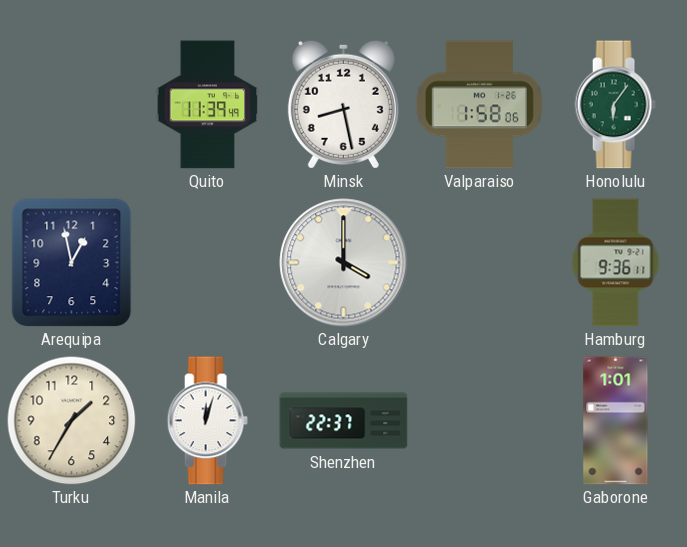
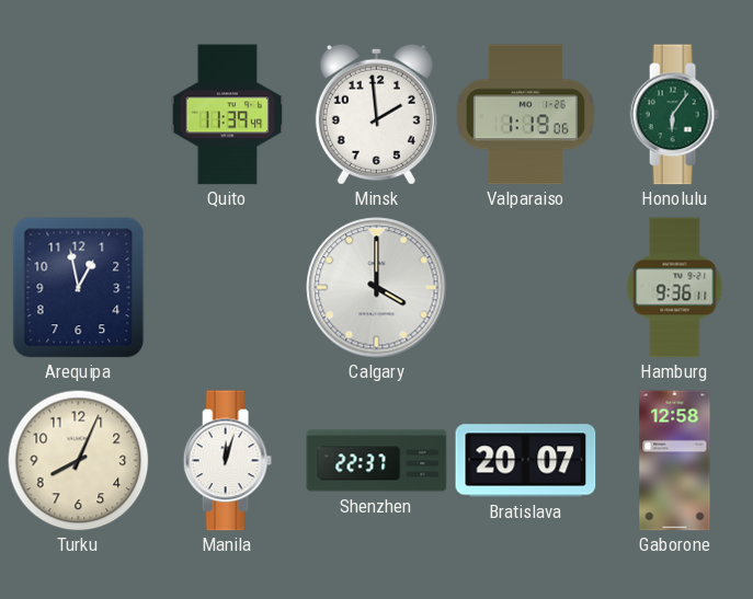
Minsk: 8:28 -> 1:59 (376, 114)
Valparaiso: 1:58 -> 1:19 (525, 115)
Turku: 1:35 -> 8:04 (78, 460)
Bratislava: none -> 20:07 (526, 461)
Gaborone: 1:01 -> 12:58 (675, 461)
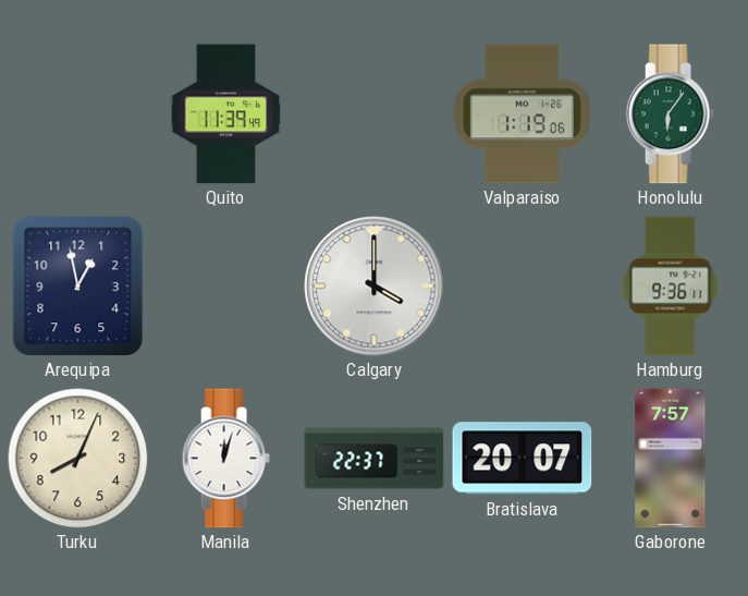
Minsk: 1:59 -> none (376, 114)
Gaborone: 12:58 -> 7:57 (671, 459)
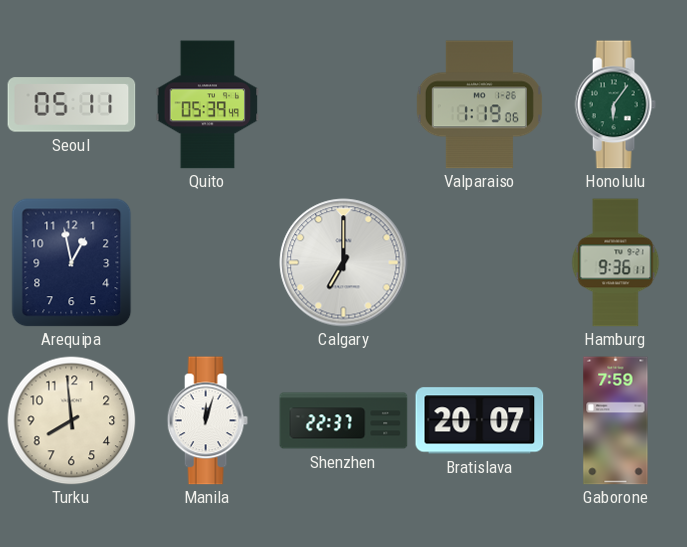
Seoul: none -> 05:11 (72, 105)
Quito: 11:39 -> 05:39 (208, 105)
Calgary: 4:00 -> 7:00 (344, 263)
Turku: 8:04 -> 7:59 (71, 420)
Gaborone: 7:57 -> 7:59 (616, 421)
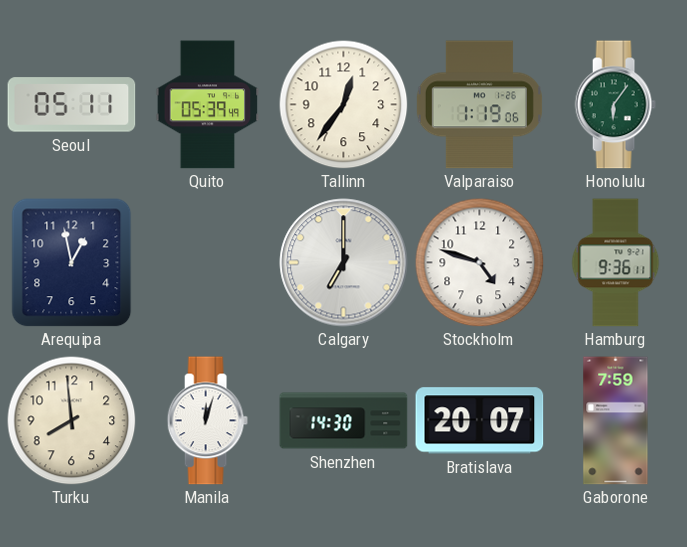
Tallinn: none -> 12:36 (343, 104)
Stockholm: none -> 4:48 (479, 262)
Shenzhen: 22:37 -> 14:30 (344, 421)
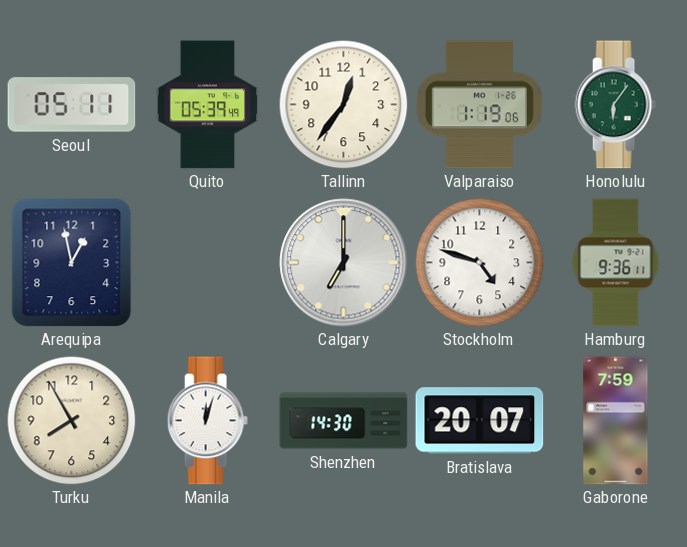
Turku: 7:59 -> 7:55 (71, 420)
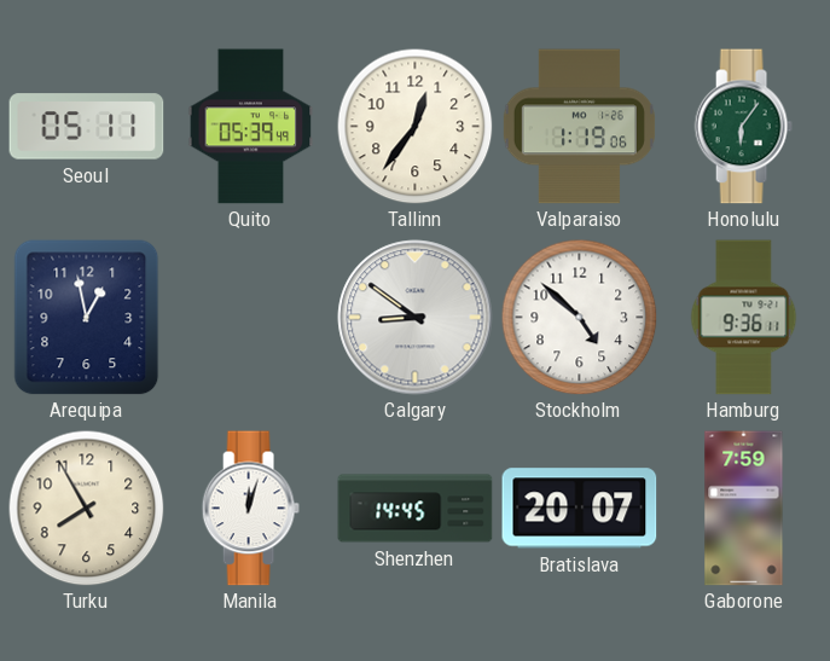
Calgary: 7:00 -> 8:51 (416, 318)
Stockholm: 4:48 -> 4:52 (579, 317)
Shenzhen: 14:30 -> 14:45 (416, 509)
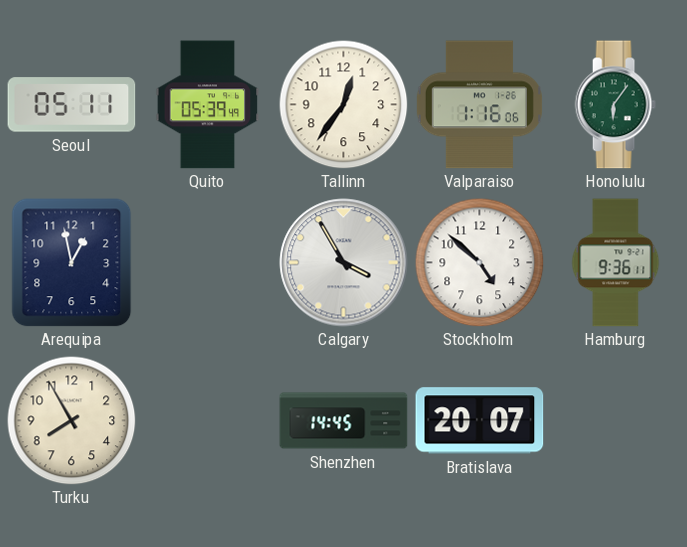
Valparaiso: 1:19 -> 1:16 (479, 105)
Calgary: 8:51 -> 3:55 (344, 263)
Manila: 12:03 -> none (250, 509)
Gaborone: 7:59 -> none (744, 509)
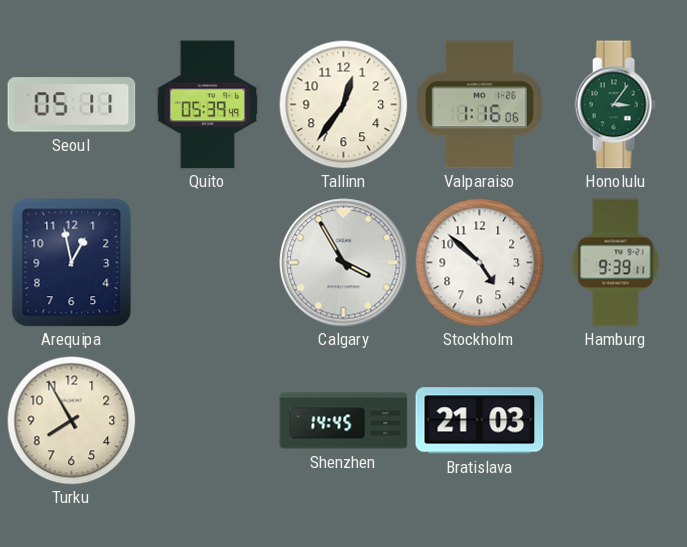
Honolulu: 6:06 -> 3:06 (615, 105)
Hamburg: 9:36 -> 9:39 (616, 263)
Bratislava: 20:07 -> 21:03 (480, 421)
